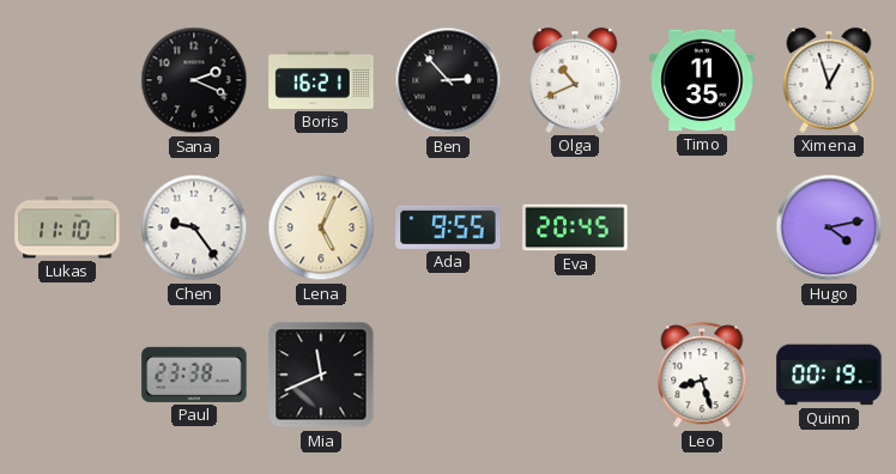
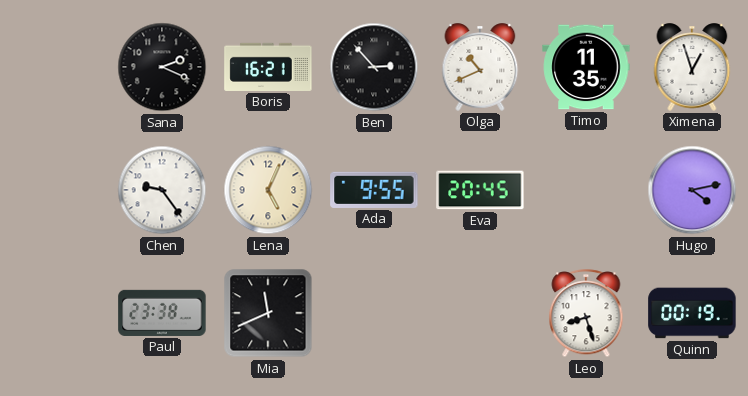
Lukas: 11:10 -> none (67, 227)
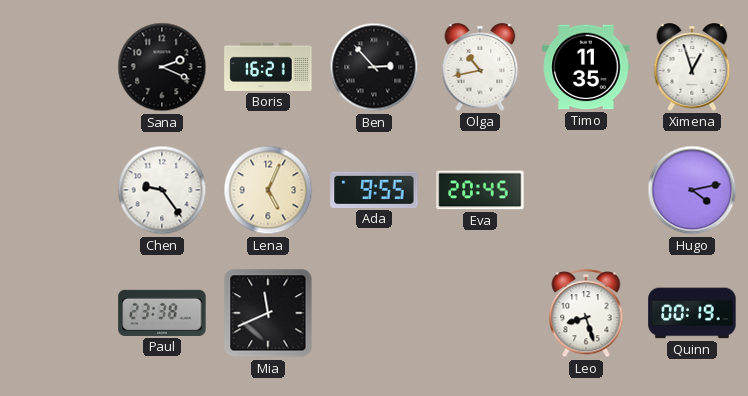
Olga: 10:41 -> 10:43 (480, 67)
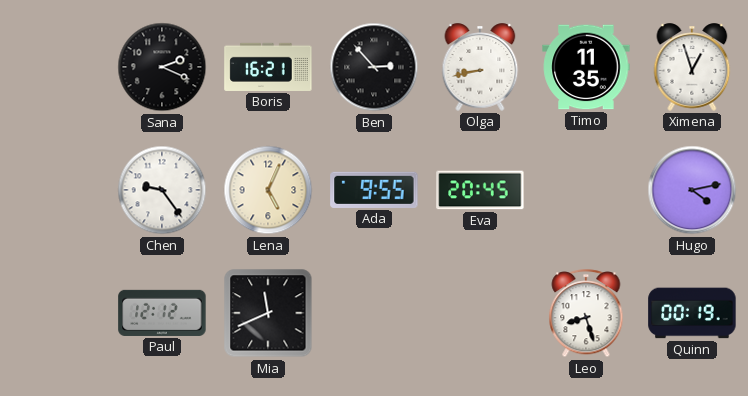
Olga: 10:43 -> 8:43 (480, 67)
Paul: 23:38 -> 12:12 (162, 313)
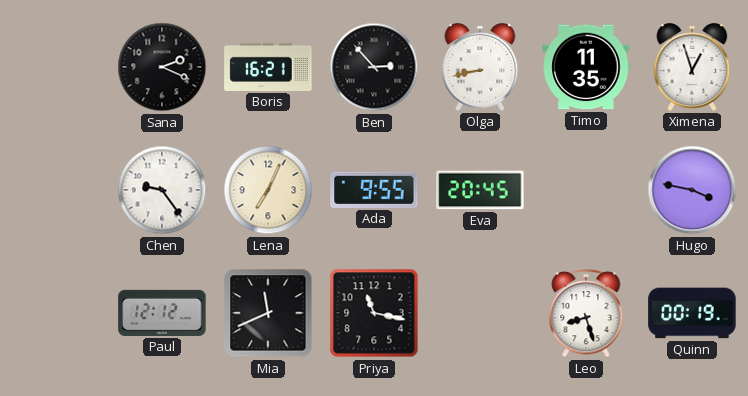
Lena: 5:04 -> 7:04 (268, 190)
Hugo: 4:13 -> 3:47 (692, 190)
Priya: none -> 11:17 (374, 313)
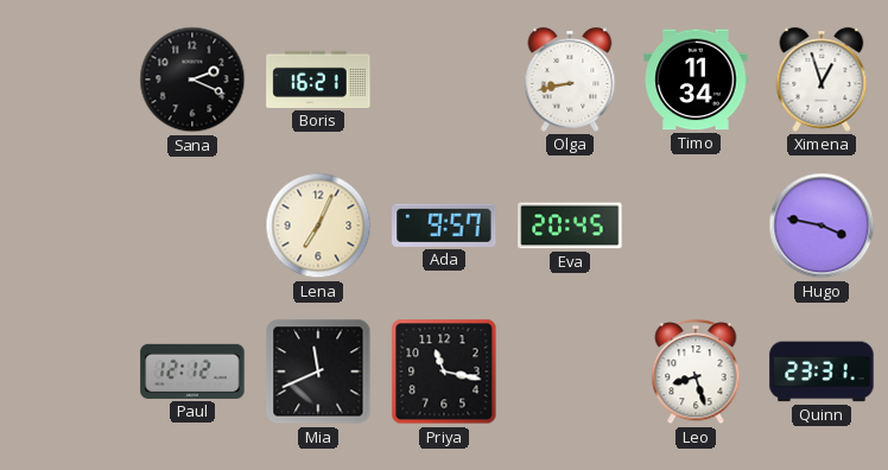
Ben: 2:53 -> none (374, 67)
Timo: 11:35 -> 11:34 (696, 80)
Chen: 9:24 -> none (162, 190)
Ada: 9:55 -> 9:57 (444, 226)
Quinn: 00:19 -> 23:31 (822, 371)
